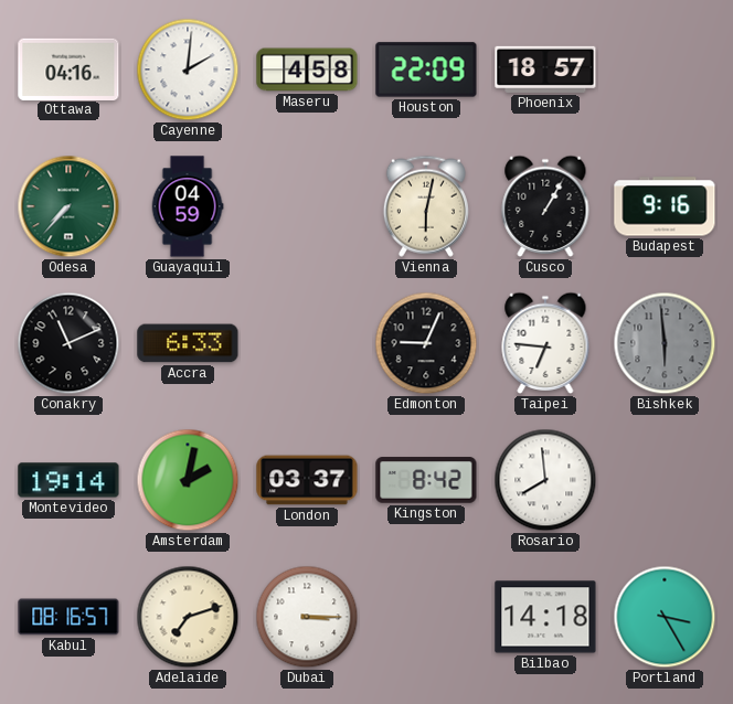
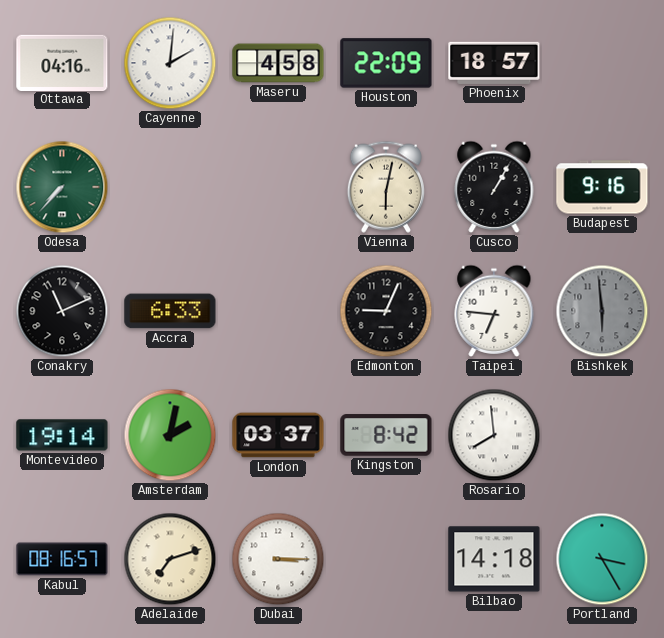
Guayaquil: 04:59 -> none (188, 206)
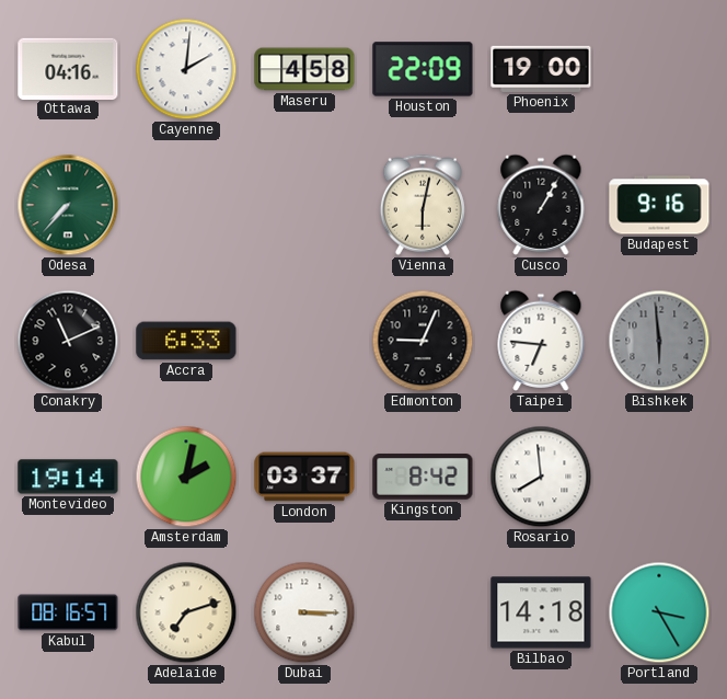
Phoenix: 18:57 -> 19:00 (541, 69)
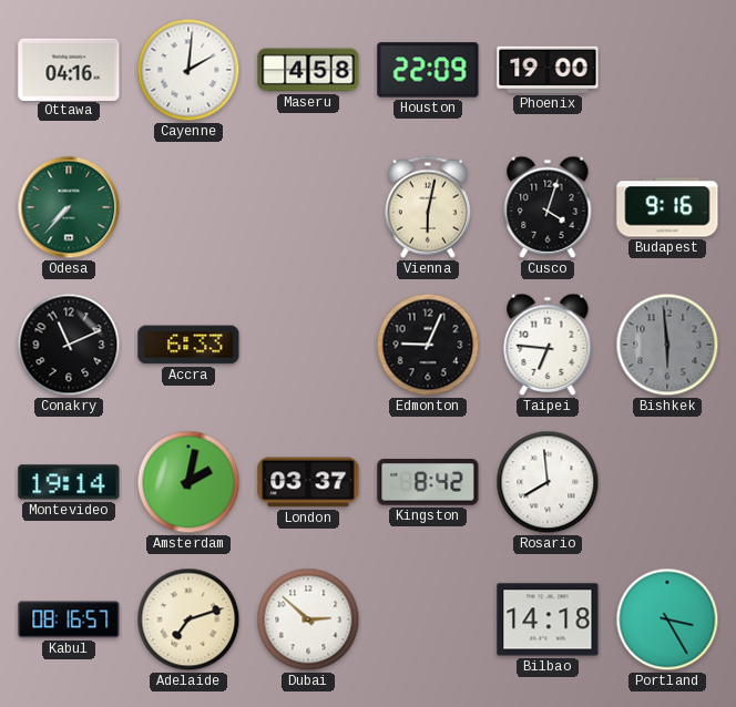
Cusco: 1:05 -> 4:03 (548, 207)
Dubai: 3:15 -> 2:52 (308, 619)
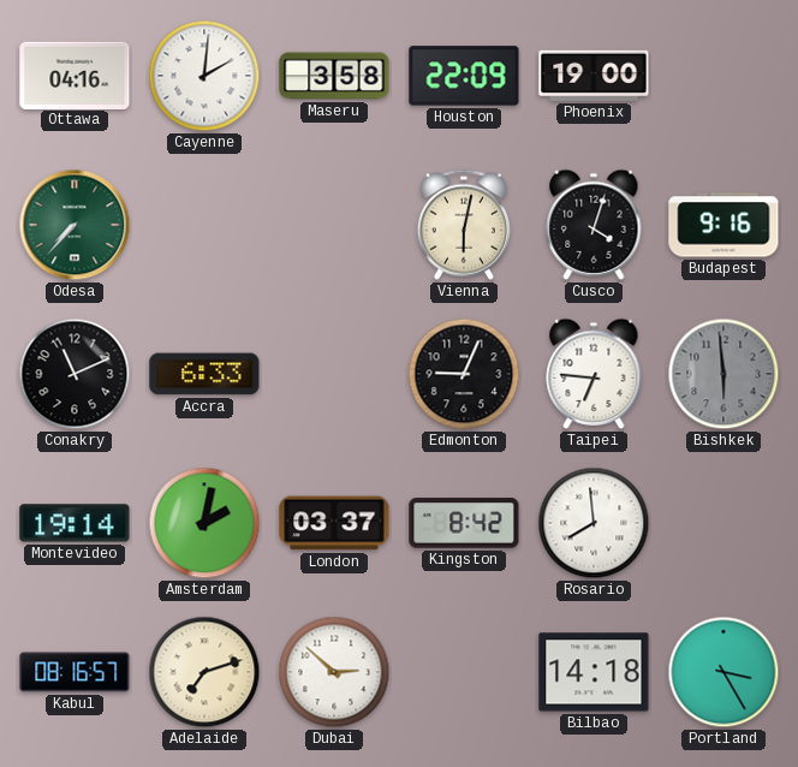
Maseru: 4:58 -> 3:58 (334, 76)
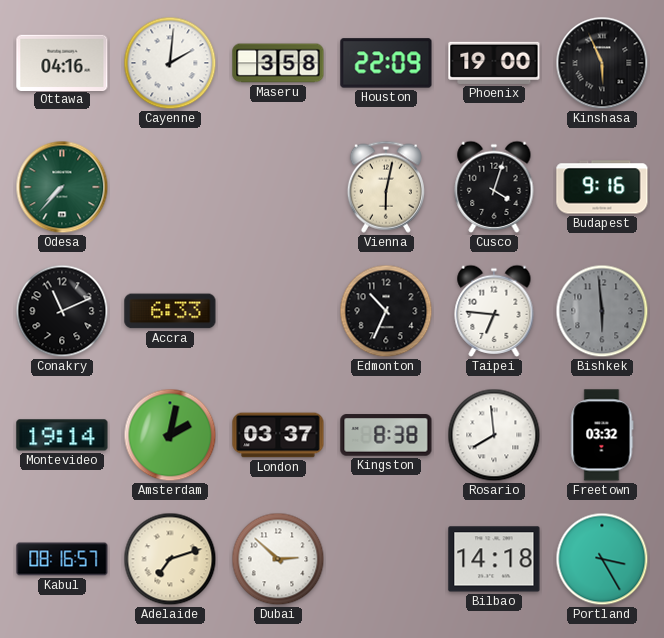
Kinshasa: none -> 5:56 (602, 63)
Edmonton: 9:04 -> 10:34 (386, 311)
Kingston: 8:42 -> 8:38 (386, 435)
Freetown: none -> 03:32 (602, 435)
